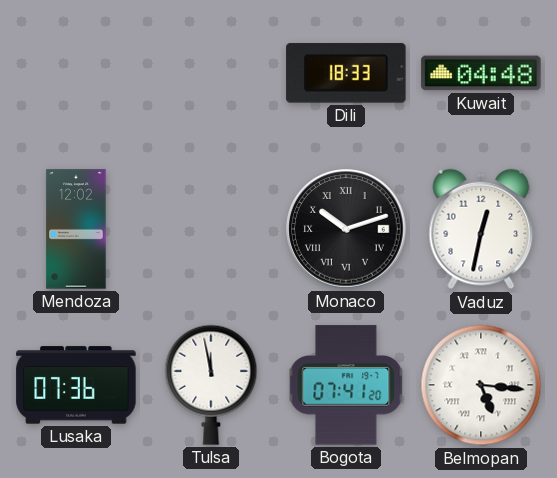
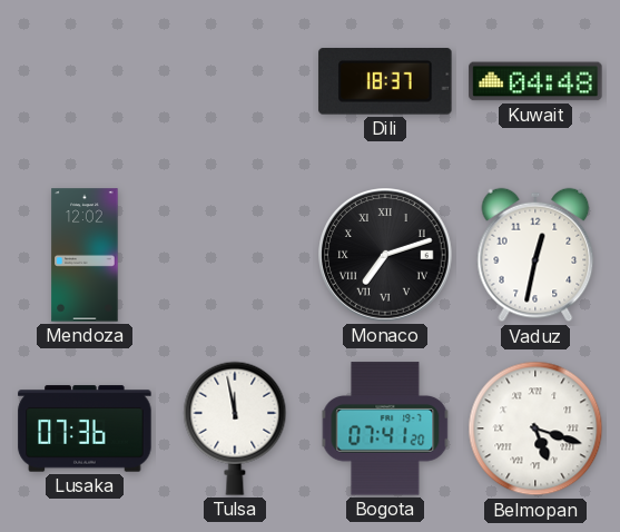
Dili: 18:33 -> 18:37 (385, 81)
Monaco: 10:12 -> 7:12 (385, 255)
Belmopan: 5:16 -> 5:18 (535, 428)
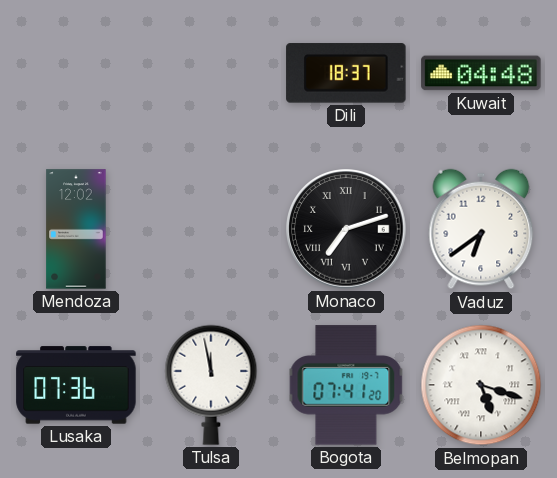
Vaduz: 12:32 -> 6:39 (481, 229)
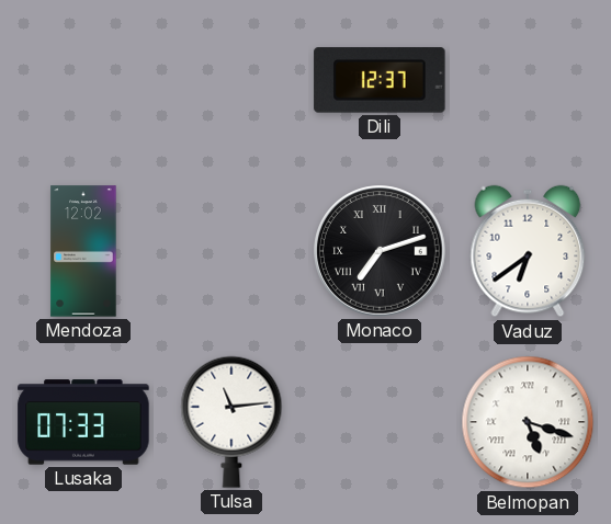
Dili: 18:37 -> 12:37 (380, 80)
Kuwait: 04:48 -> none (481, 73)
Lusaka: 07:36 -> 07:33 (83, 422)
Tulsa: 11:58 -> 11:14 (231, 422)
Bogota: 07:41 -> none (346, 385)
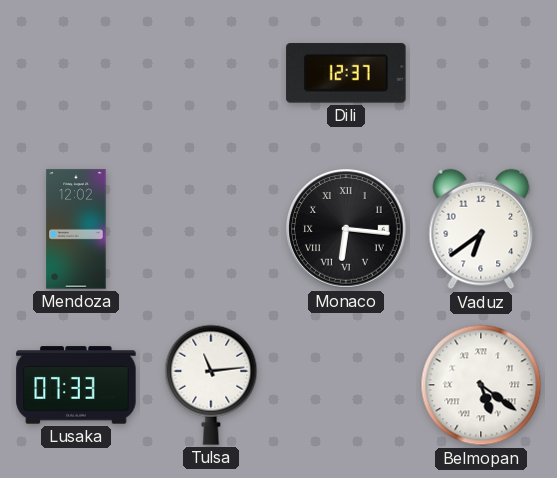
Monaco: 7:12 -> 6:16 (346, 229)
Belmopan: 5:18 -> 5:21 (481, 385)
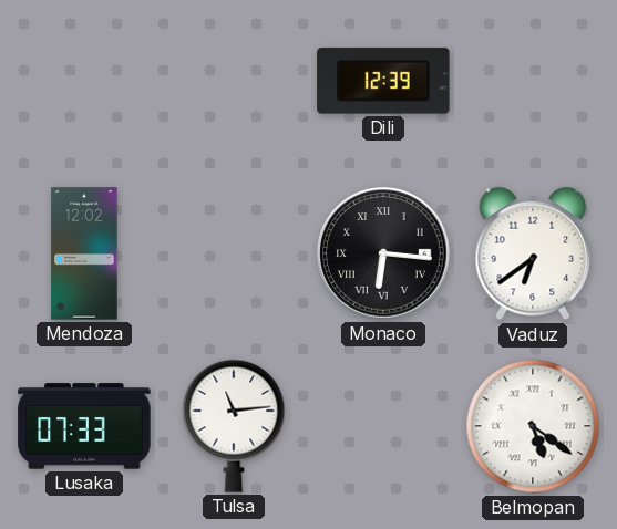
Dili: 12:37 -> 12:39 (383, 81)
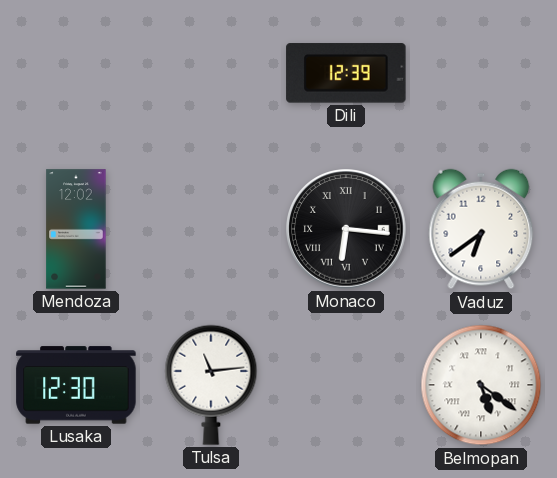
Lusaka: 07:33 -> 12:30 (76, 385)
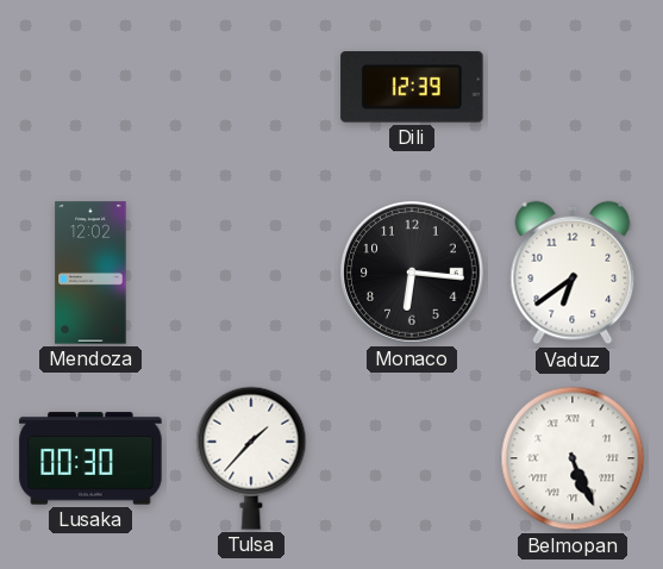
Monaco numerals: Roman -> Arabic (412, 273)
Lusaka: 12:30 -> 00:30 (90, 458)
Tulsa: 11:14 -> 1:37 (251, 458)
Belmopan: 5:21 -> 5:26 (573, 458)
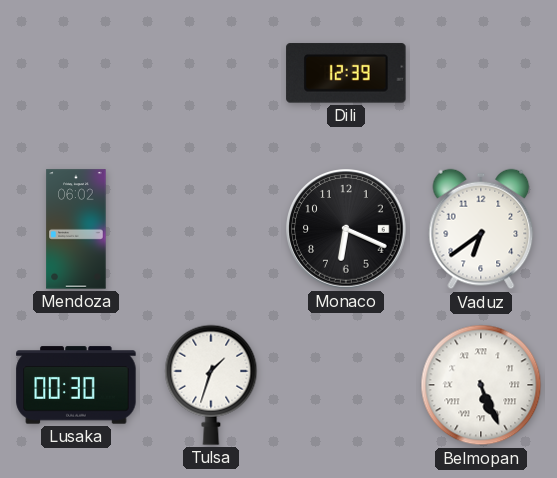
Mendoza: 12:02 -> 06:02 (76, 229)
Monaco: 6:16 -> 6:19 (346, 229)
Tulsa: 1:37 -> 1:33 (211, 385)
